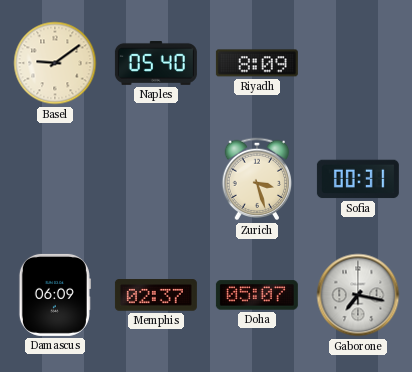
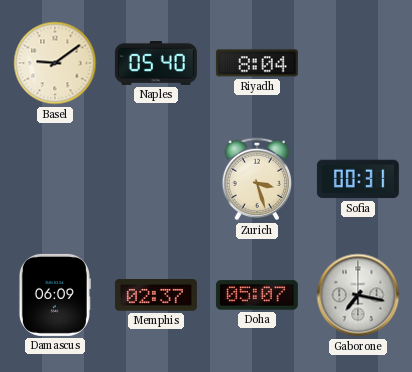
Riyadh: 8:09 -> 8:04 (257, 63)
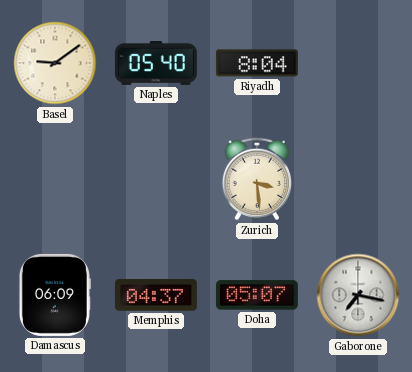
Zurich: 3:27 -> 3:29 (257, 179)
Sofia: 00:31 -> none (358, 179)
Memphis: 02:37 -> 04:37 (156, 295)
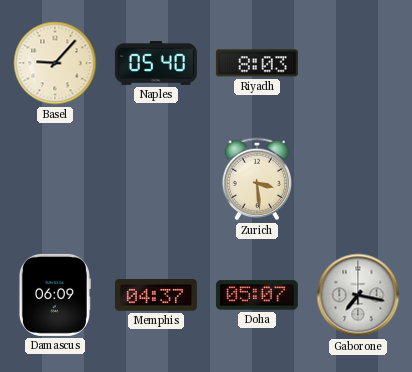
Basel: 9:09 -> 9:07 (55, 63)
Riyadh: 8:04 -> 8:03 (257, 63)
